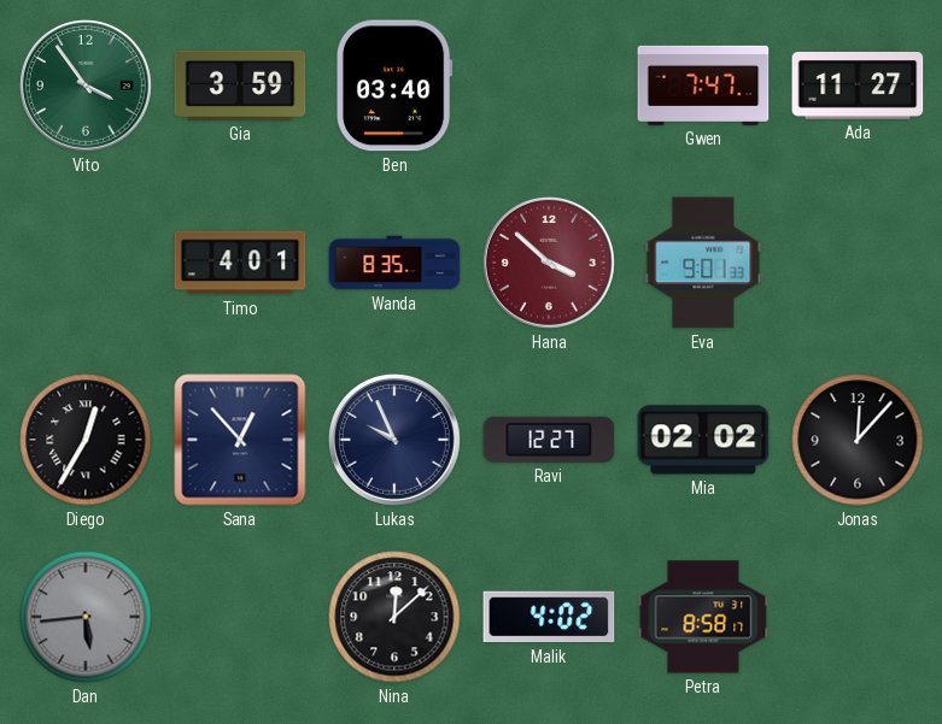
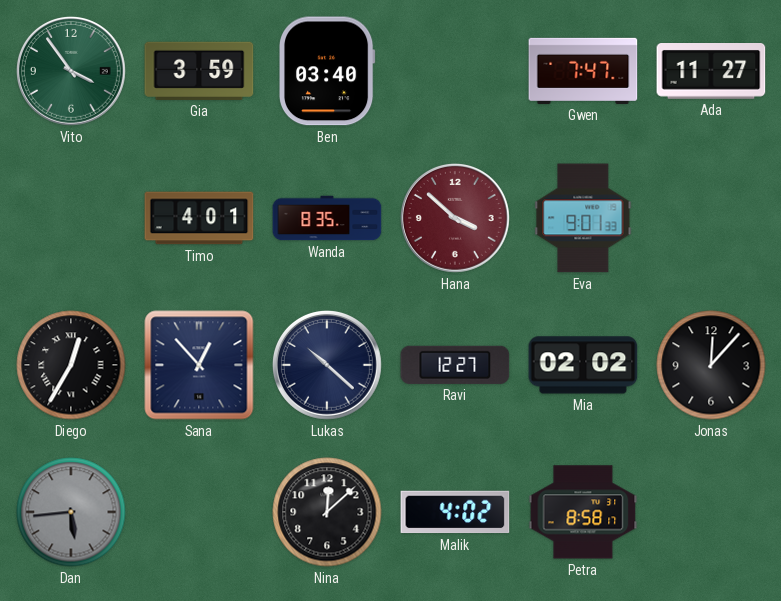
Lukas: 9:56 -> 10:22 (327, 365)
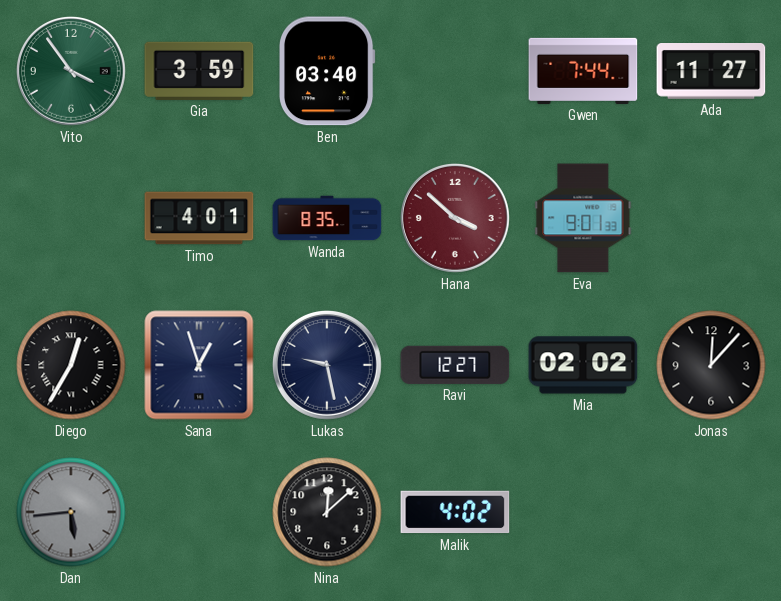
Gwen: 7:47 -> 7:44 (583, 71)
Sana: 12:53 -> 12:57 (199, 365)
Lukas: 10:22 -> 9:28 (327, 365)
Petra: 8:58 -> none (583, 512)
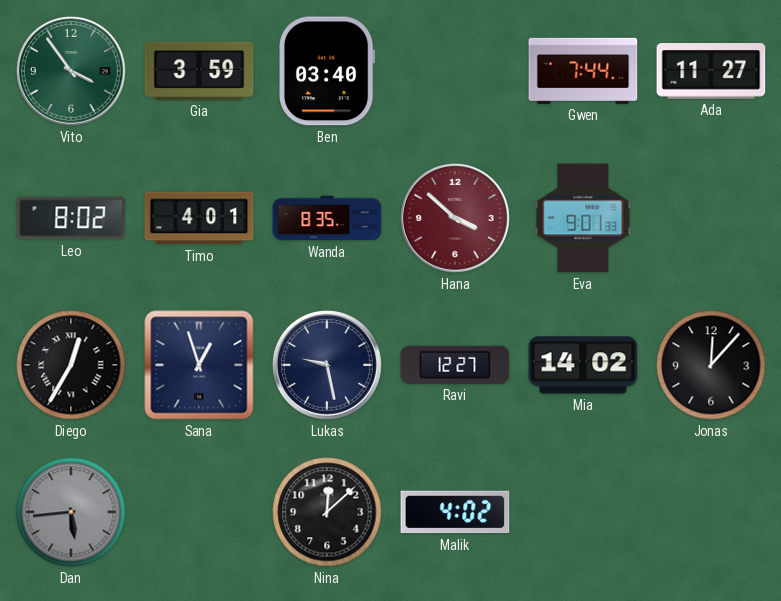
Leo: none -> 8:02 (71, 218)
Mia: 02:02 -> 14:02 (583, 365)
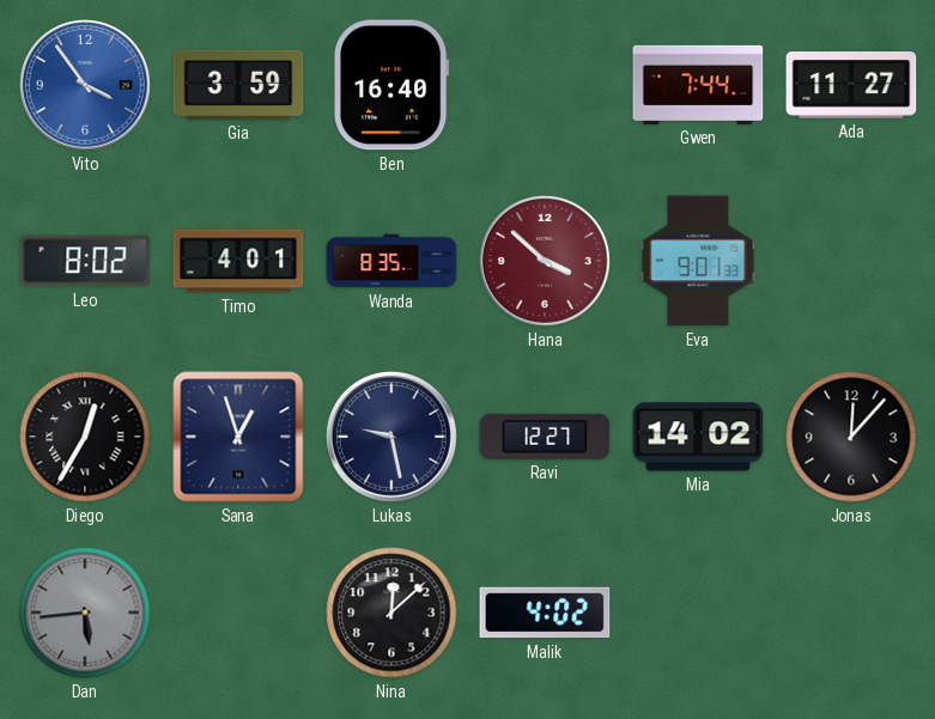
Vito dial: green -> blue (85, 85)
Ben: 03:40 -> 16:40 (391, 85)
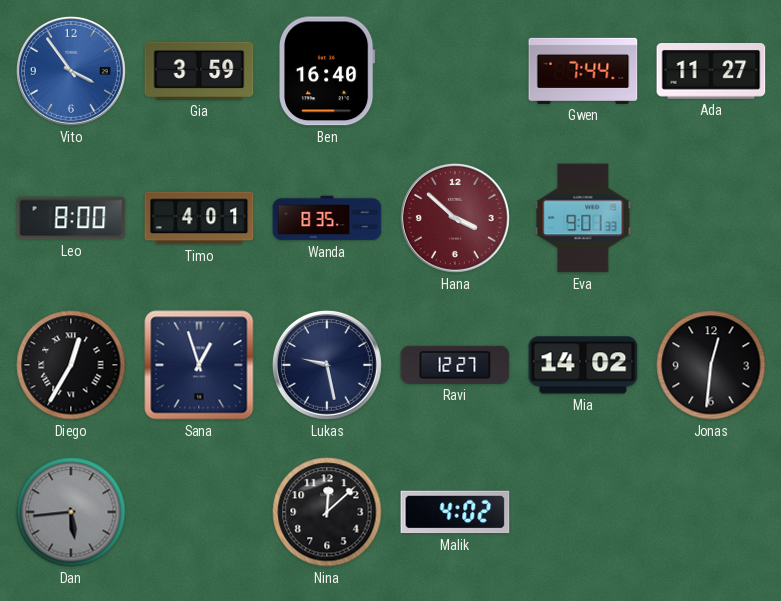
Leo: 8:02 -> 8:00 (71, 218)
Jonas: 12:07 -> 12:31 (711, 365)
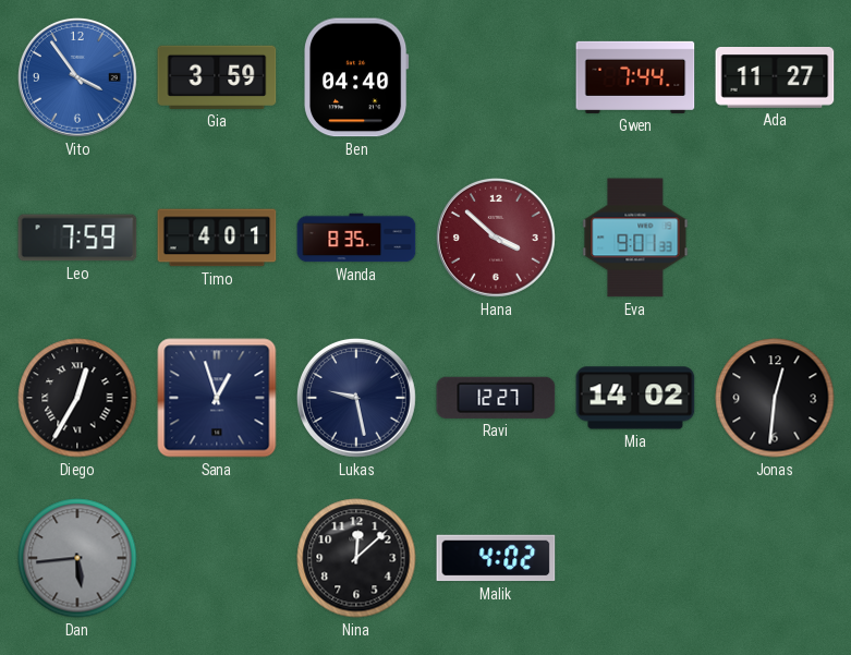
Ben: 16:40 -> 04:40 (356, 77)
Leo: 8:00 -> 7:59 (77, 238)
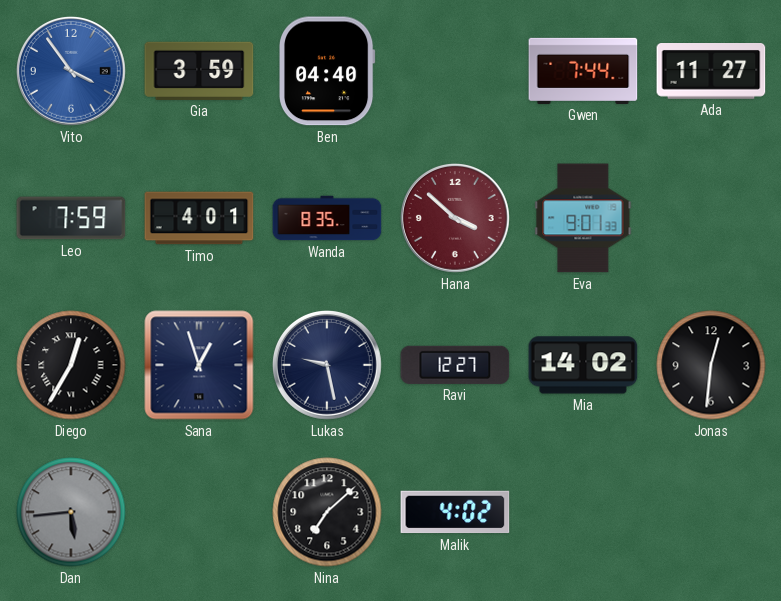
Nina: 12:08 -> 7:08 (327, 512)
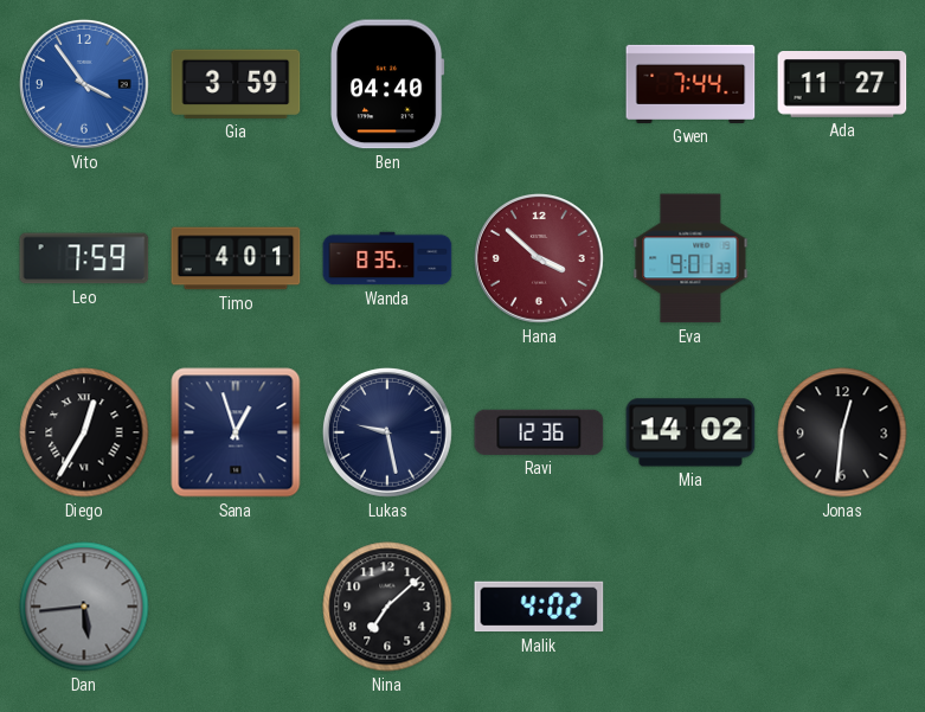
Ravi: 12:27 -> 12:36 (539, 432)
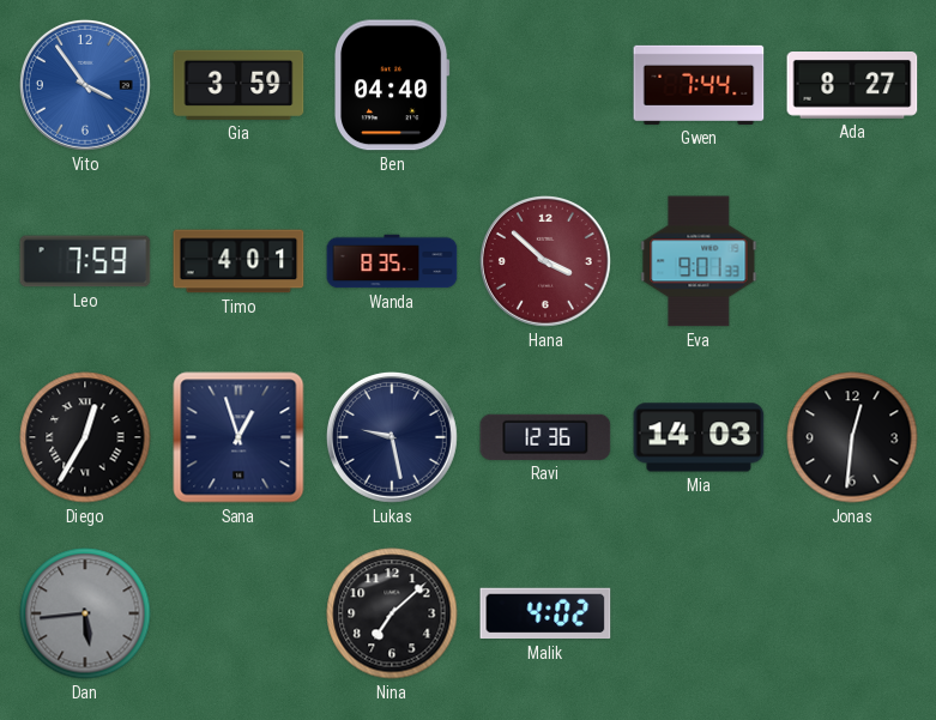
Ada: 11:27 -> 8:27 (852, 86)
Mia: 14:02 -> 14:03 (699, 437)
